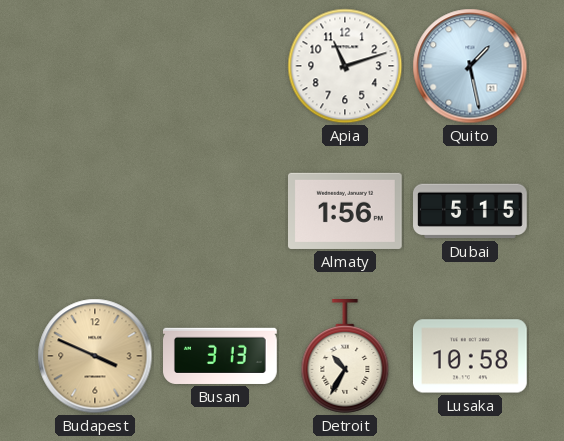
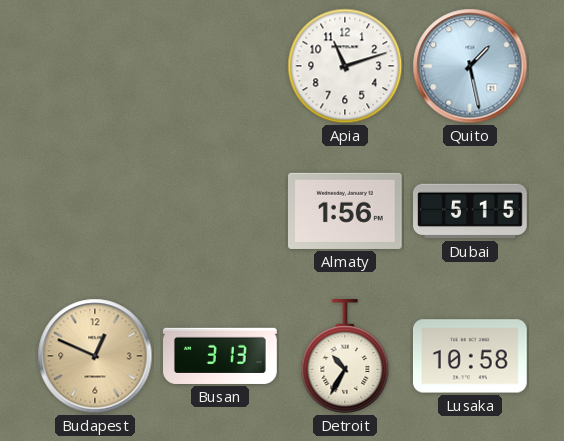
Budapest: 3:49 -> 12:49 (95, 356)
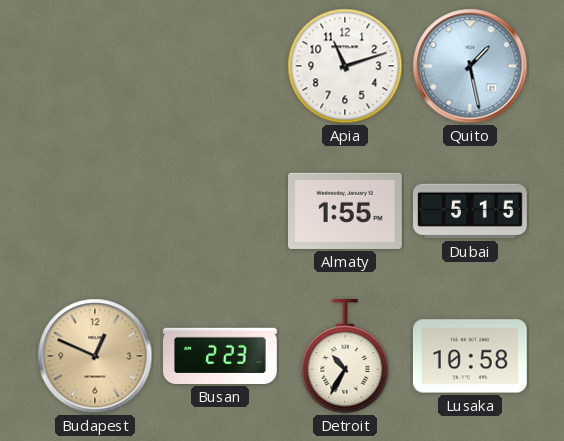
Almaty: 1:56 -> 1:55 (346, 211)
Busan: 3:13 -> 2:23 (221, 356)
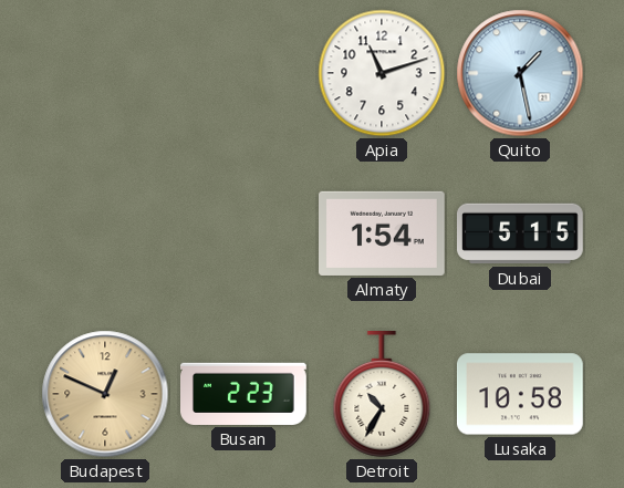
Almaty: 1:55 -> 1:54 (383, 233)
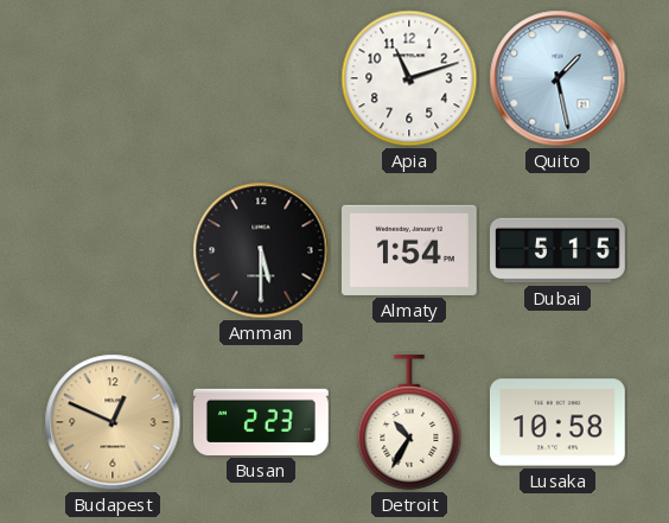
Amman: none -> 5:30 (261, 250)
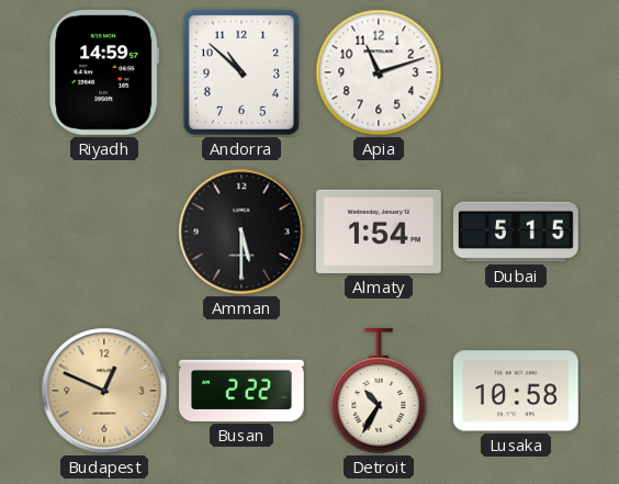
Riyadh: none -> 14:59 (104, 72)
Andorra: none -> 10:52 (241, 72)
Quito: 1:28 -> none (557, 78)
Busan: 2:23 -> 2:22 (243, 391)
